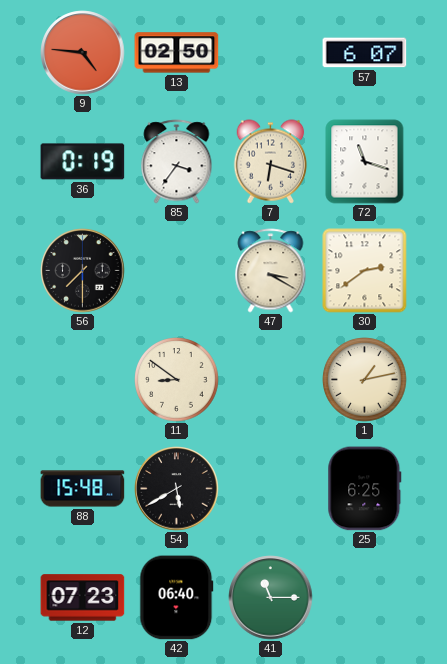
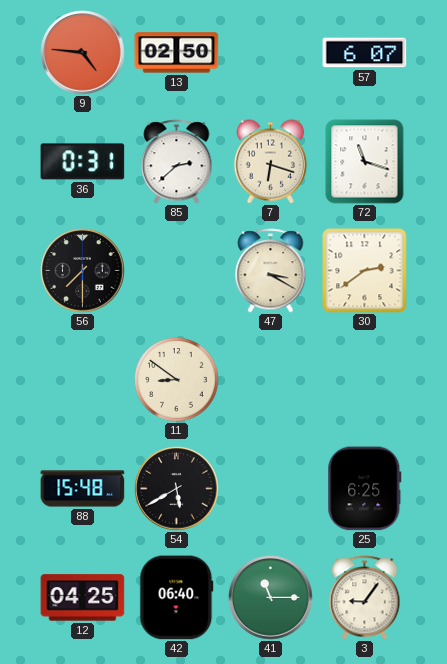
36: 0:19 -> 0:31 (83, 162)
85: 3:36 -> 2:38 (177, 162)
1: 1:13 -> none (365, 380)
12: 07:23 -> 04:25 (83, 598)
3: none -> 9:06 (365, 598)
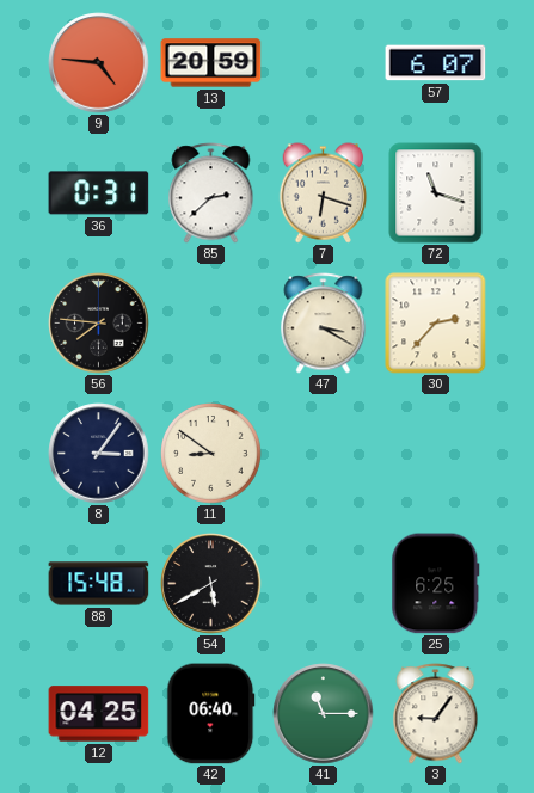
13: 02:50 -> 20:59 (211, 63)
56: 7:30 -> 7:46 (99, 324)
30: 2:39 -> 2:37 (436, 324)
8: none -> 3:06 (99, 454)
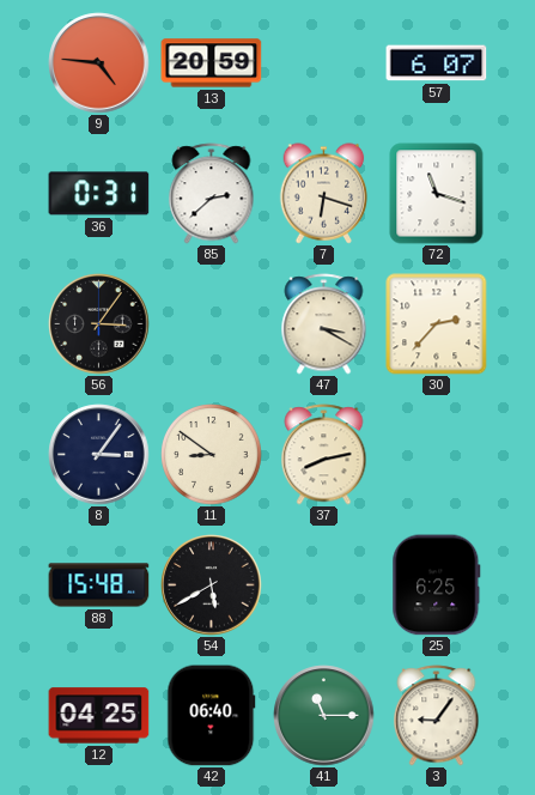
56: 7:46 -> 3:06 (99, 324)
37: none -> 8:13 (324, 455)
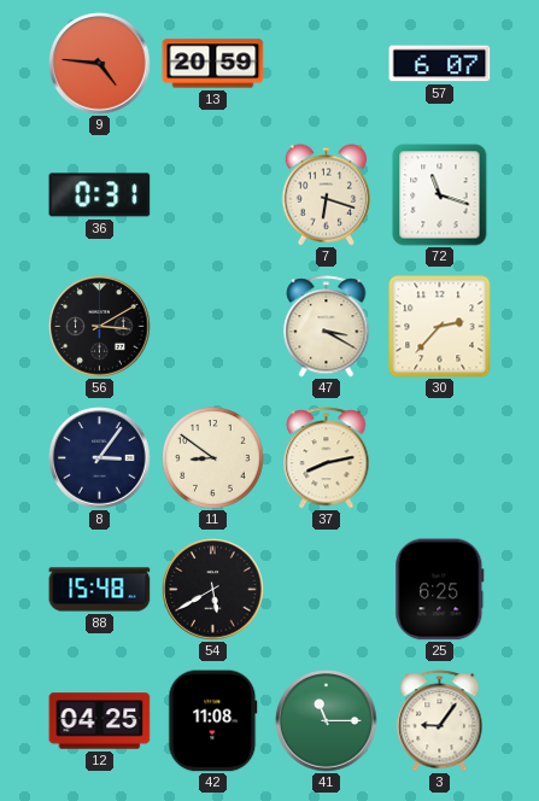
85: 2:38 -> none (212, 194)
56: 3:06 -> 3:10 (100, 327)
42: 06:40 -> 11:08 (213, 721)
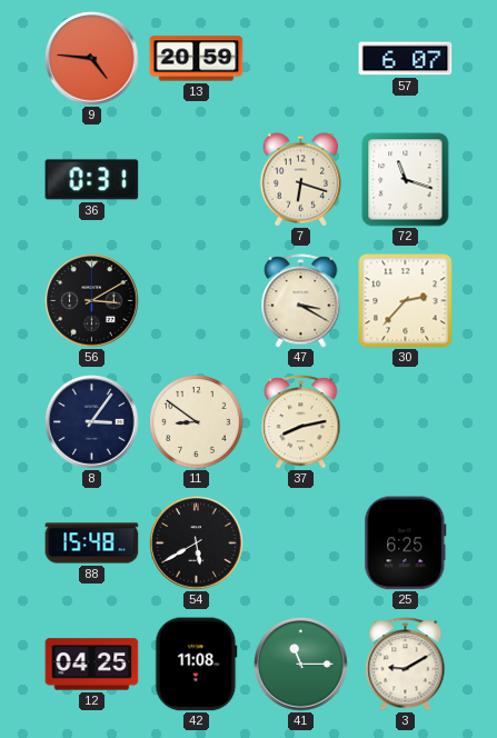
3: 9:06 -> 9:10 (406, 665)
